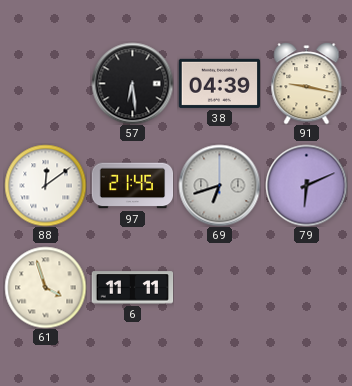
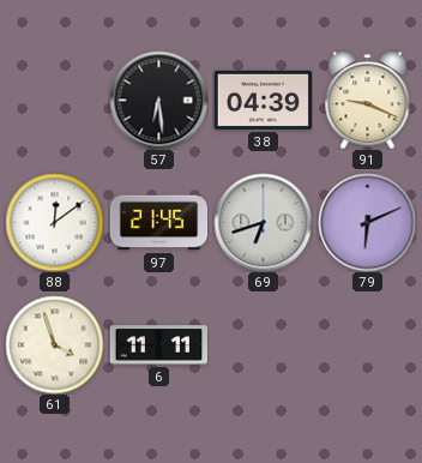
91: 9:17 -> 9:19 (368, 100)
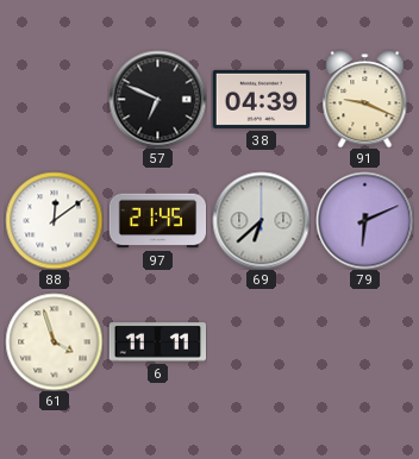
57: 6:29 -> 6:49 (157, 99)
69: 6:42 -> 6:38 (261, 220)
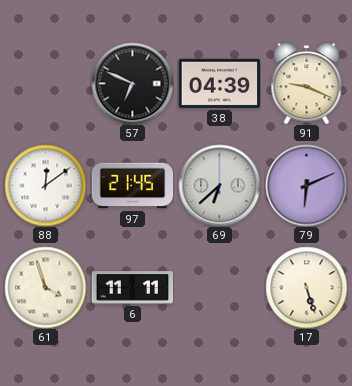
17: none -> 5:27 (306, 287)
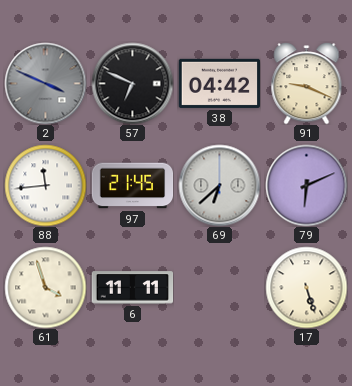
2: none -> 3:49 (45, 83)
38: 04:39 -> 04:42 (219, 83)
88: 12:09 -> 11:44 (45, 185)
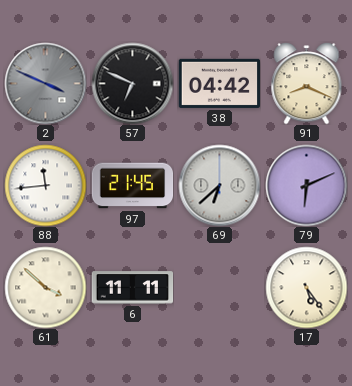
91: 9:19 -> 8:19 (307, 83)
61: 3:57 -> 3:52 (45, 287)
17: 5:27 -> 5:24 (306, 287)
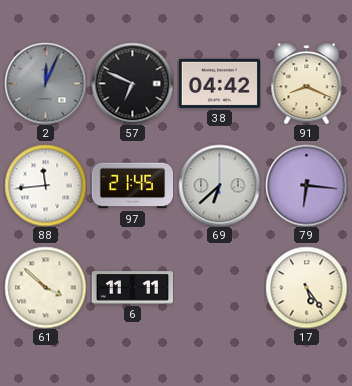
2: 3:49 -> 12:04 (45, 83)
79: 6:11 -> 6:16 (306, 185)
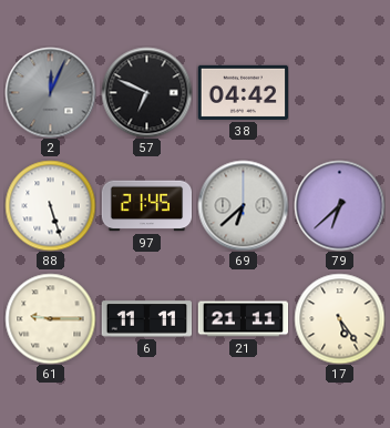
91: 8:19 -> none (307, 83)
88: 11:44 -> 5:27 (50, 205)
79: 6:16 -> 6:38 (339, 205)
61: 3:52 -> 9:15 (50, 318)
21: none -> 21:11 (243, 319)
